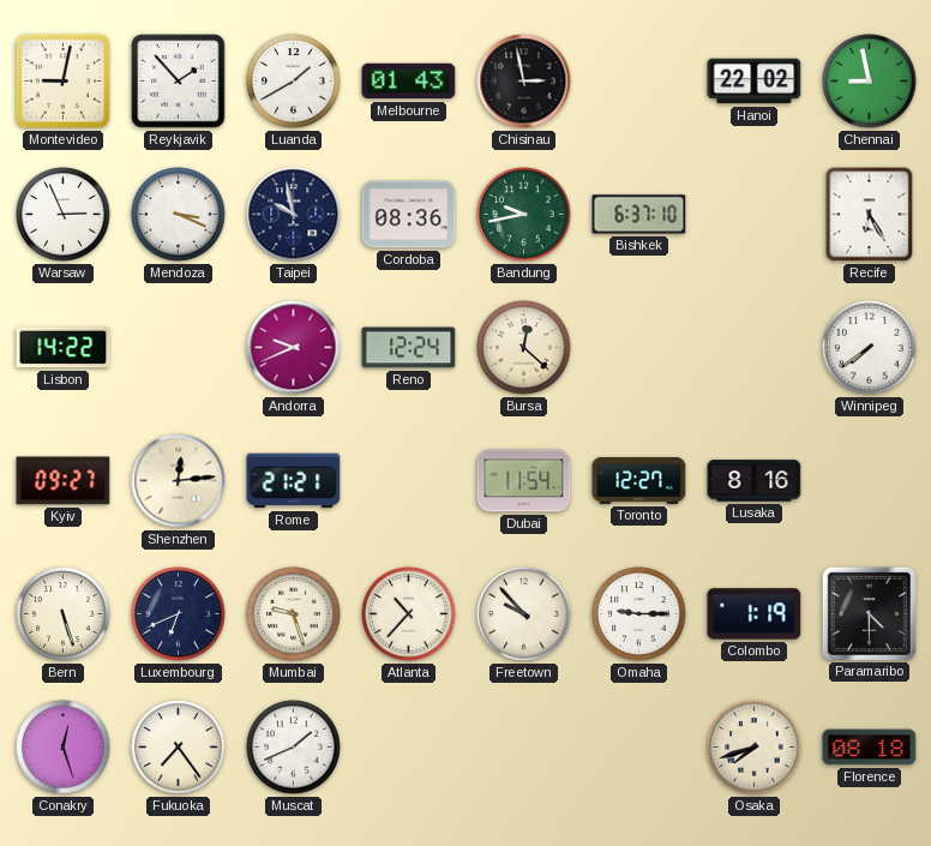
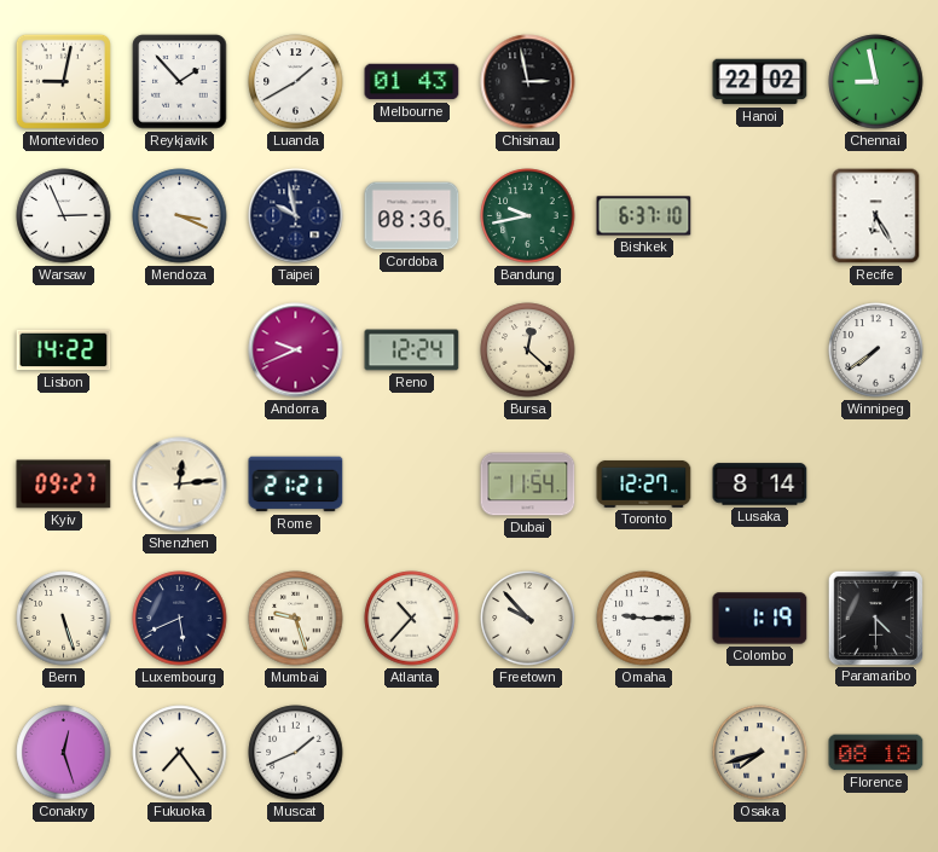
Lusaka: 8:16 -> 8:14 (760, 485)
Luxembourg: 6:41 -> 5:41 (180, 619)
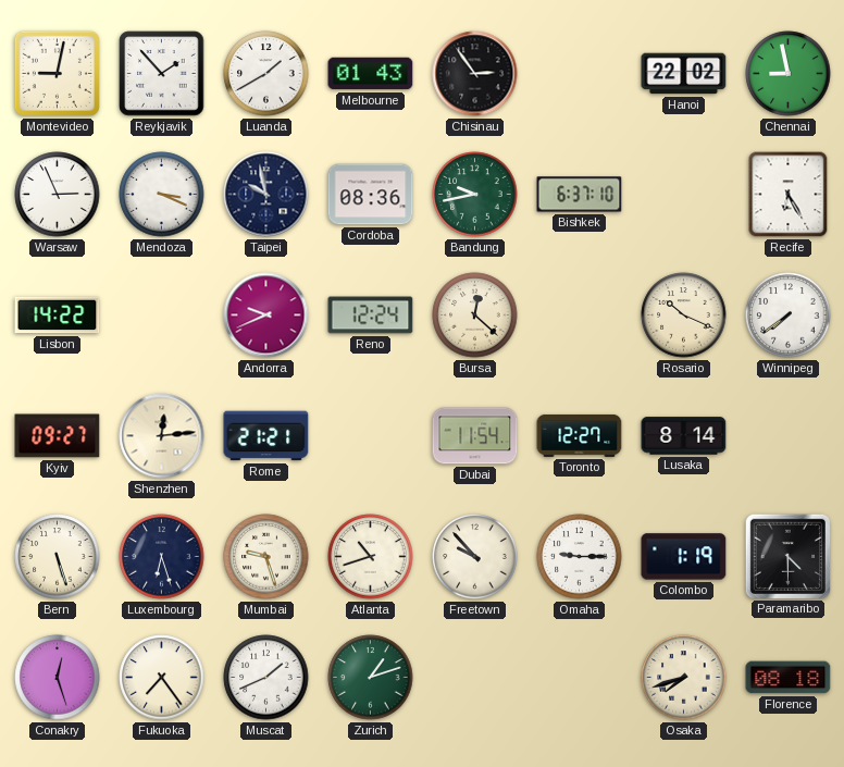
Chisinau: 2:58 -> 2:54 (475, 74)
Rosario: none -> 10:19 (684, 316)
Luxembourg: 5:41 -> 6:27 (162, 557)
Atlanta: 10:37 -> 10:42 (371, 557)
Zurich: none -> 1:12 (371, 678)
